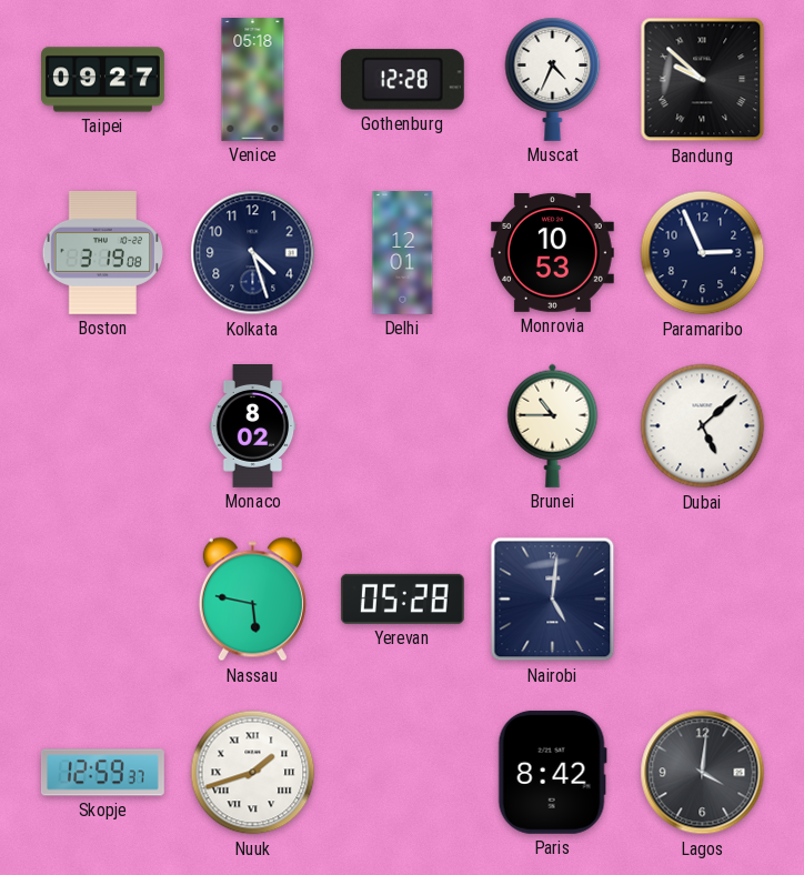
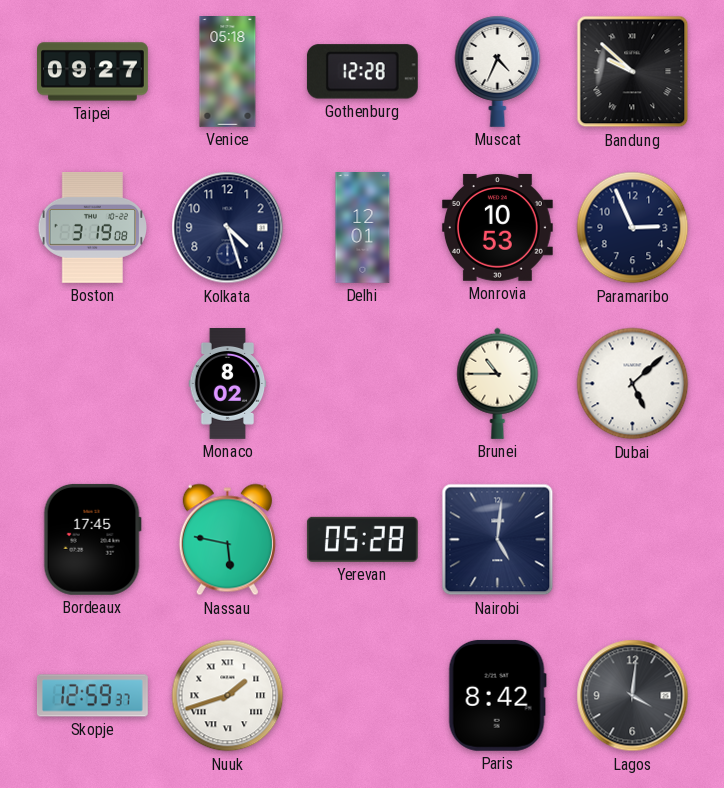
Bordeaux: none -> 17:45 (92, 539)
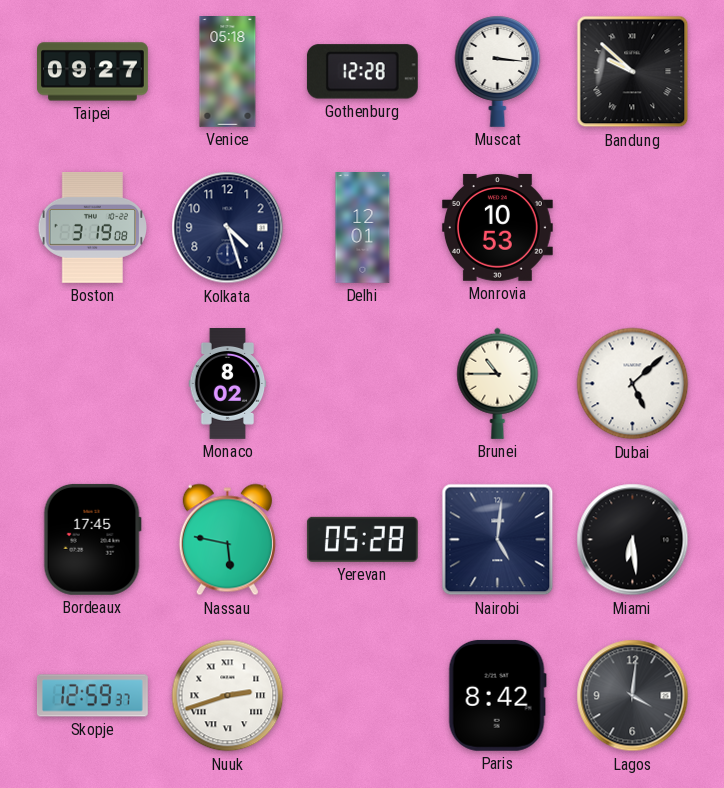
Muscat: 4:34 -> 3:16 (498, 71)
Paramaribo: 2:56 -> none (633, 228)
Miami: none -> 6:29 (633, 540)
Nuuk: 1:42 -> 2:42 (228, 696)
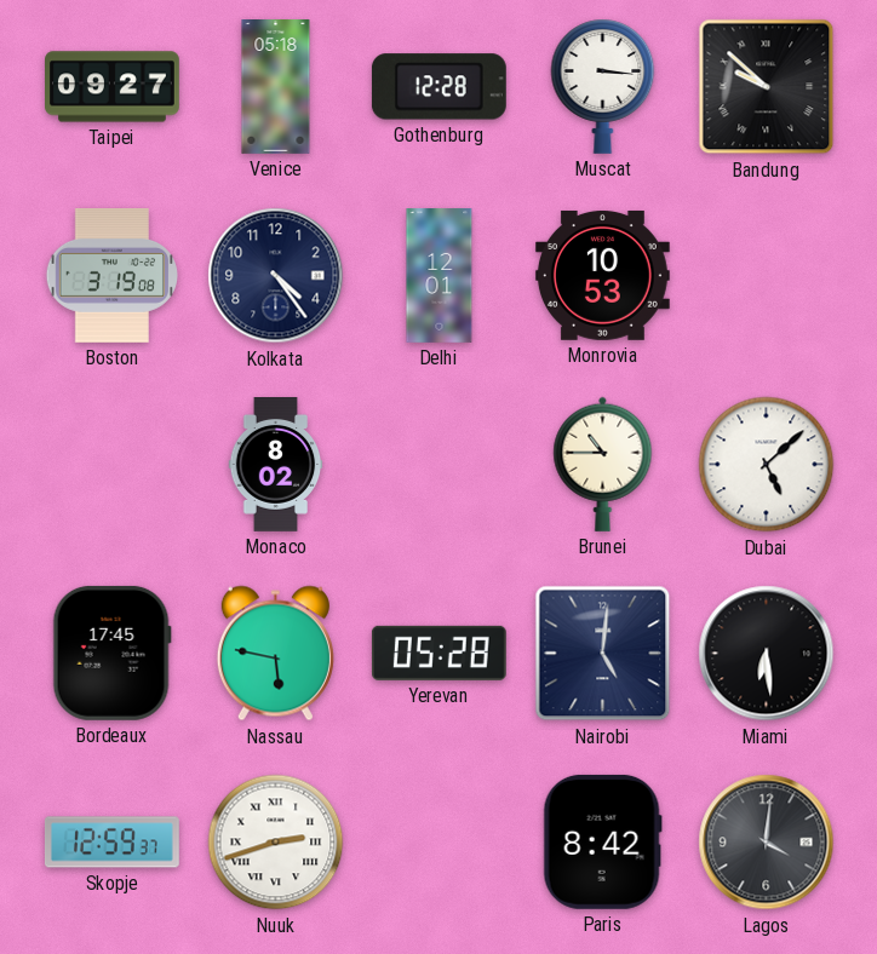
Kolkata: 4:27 -> 4:24 (276, 276)
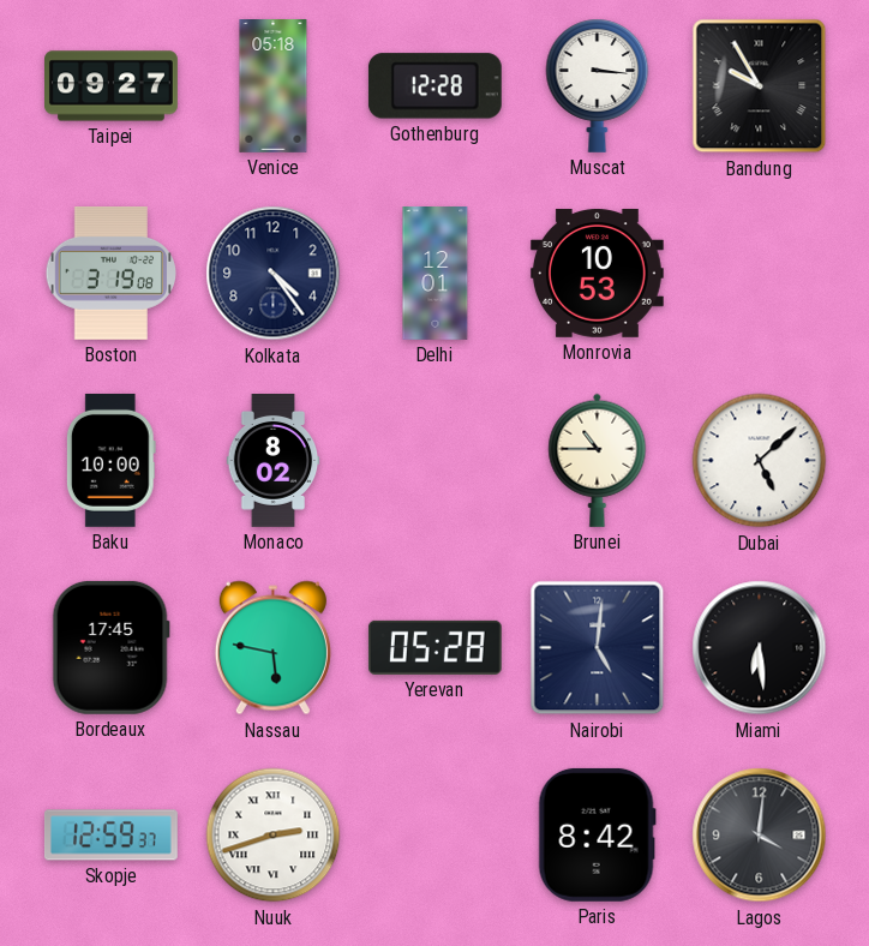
Bandung: 9:52 -> 9:55 (760, 86)
Baku: none -> 10:00 (110, 460)
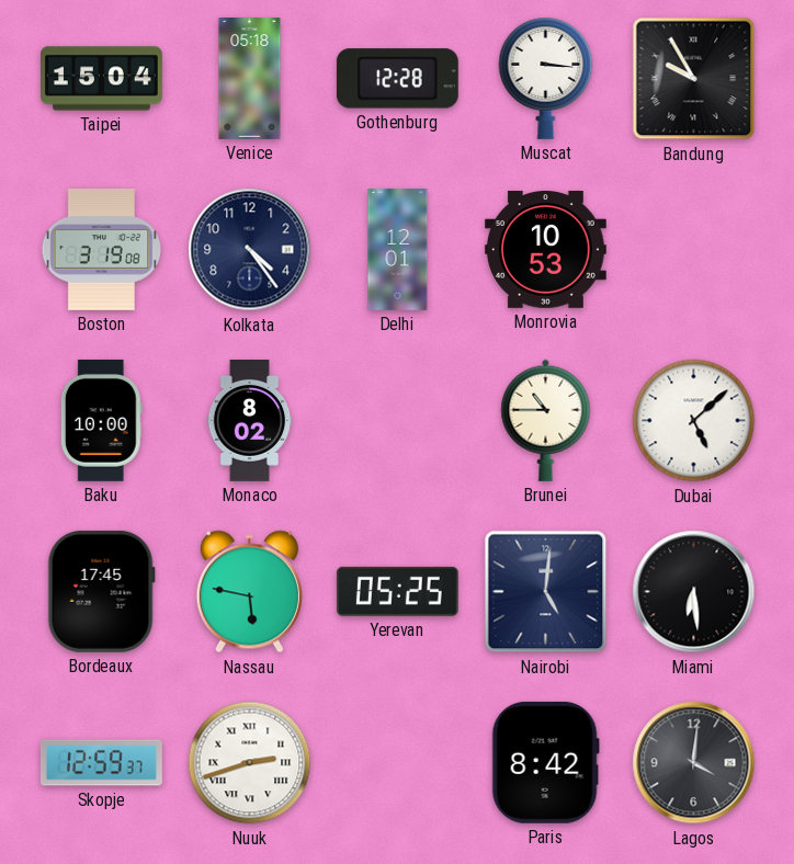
Taipei: 09:27 -> 15:04 (102, 79)
Yerevan: 05:28 -> 05:25 (397, 591)
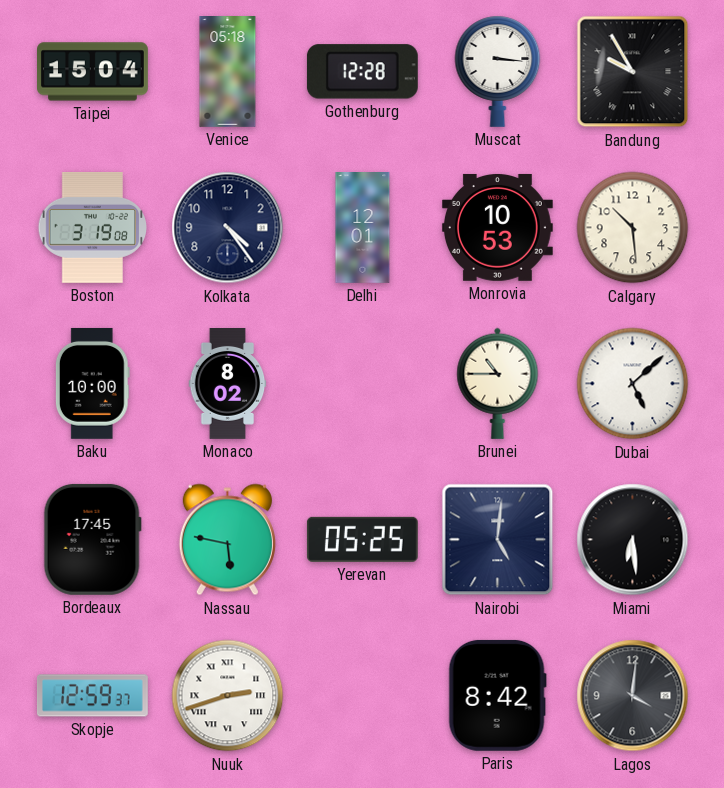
Calgary: none -> 10:29 (633, 228)
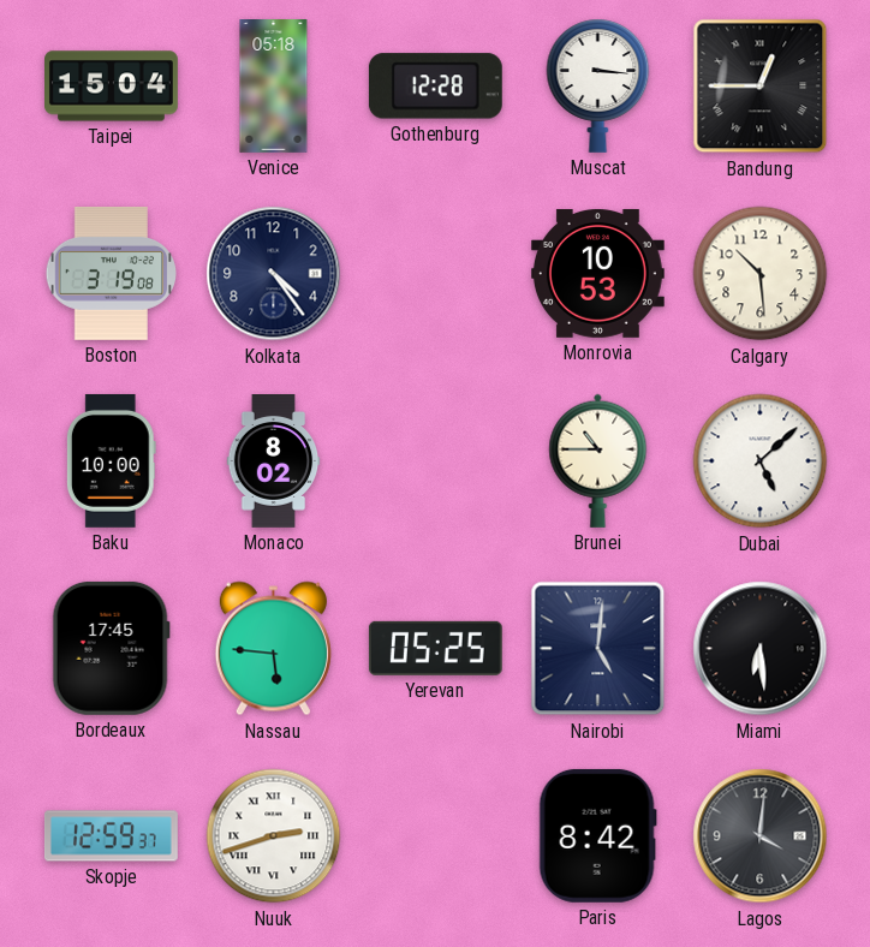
Bandung: 9:55 -> 12:45 (761, 87)
Delhi: 12:01 -> none (363, 228)
Nassau: 5:47 -> 5:46 (273, 649)
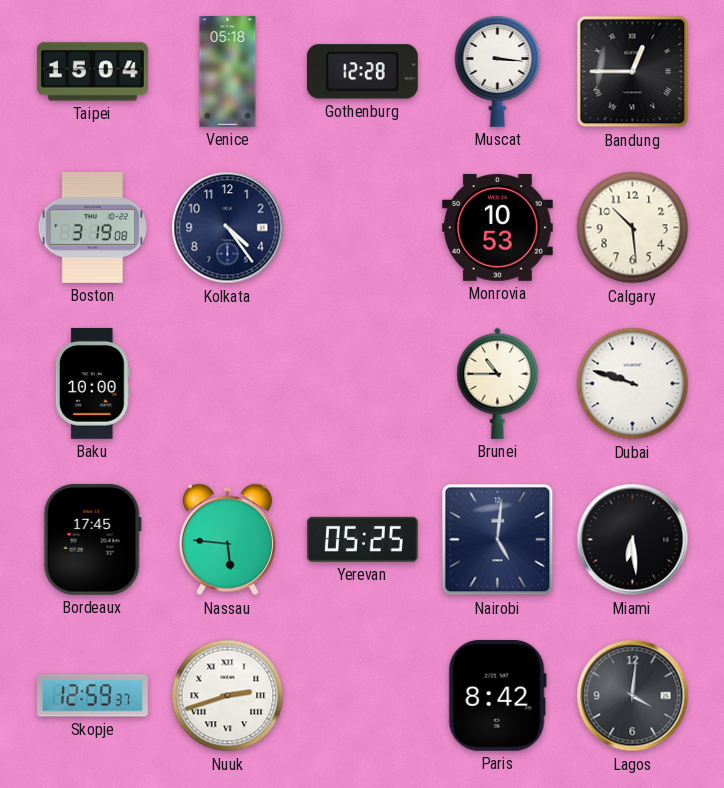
Monaco: 8:02 -> none (274, 461)
Dubai: 5:08 -> 9:48 (633, 384)
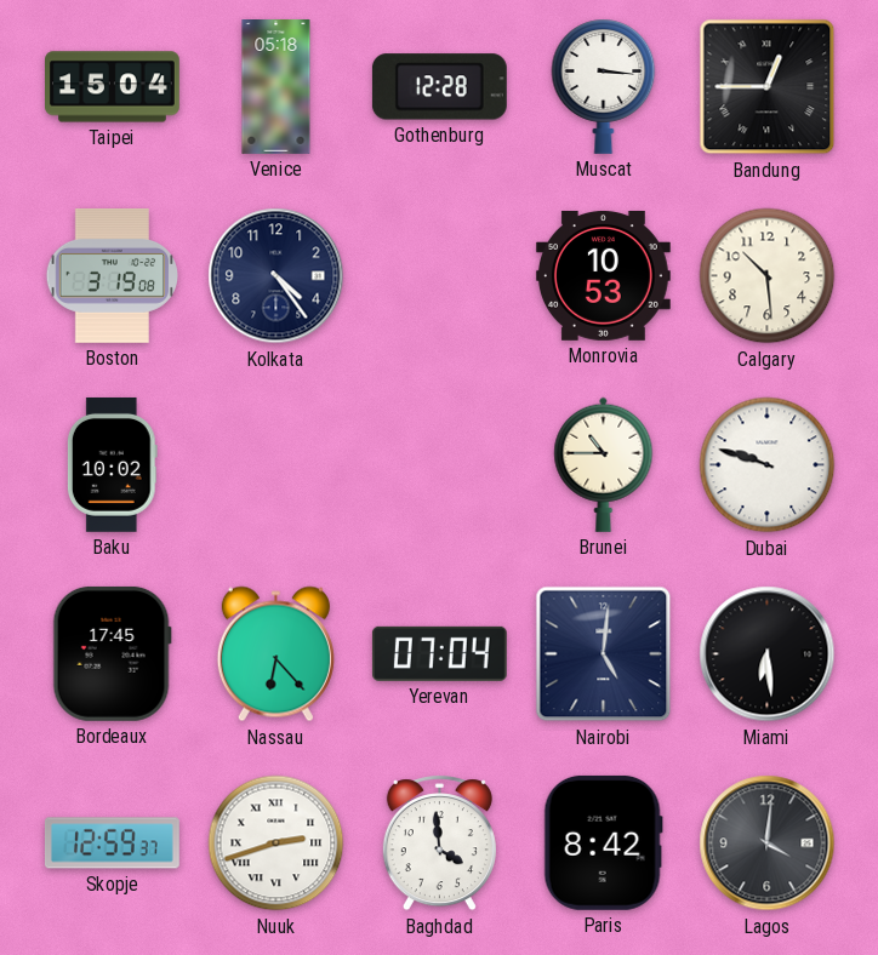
Baku: 10:00 -> 10:02 (112, 464)
Nassau: 5:46 -> 6:23 (275, 654)
Yerevan: 05:25 -> 07:04 (439, 653)
Baghdad: none -> 3:59 (439, 844)
